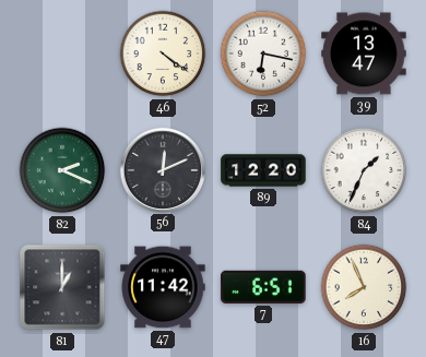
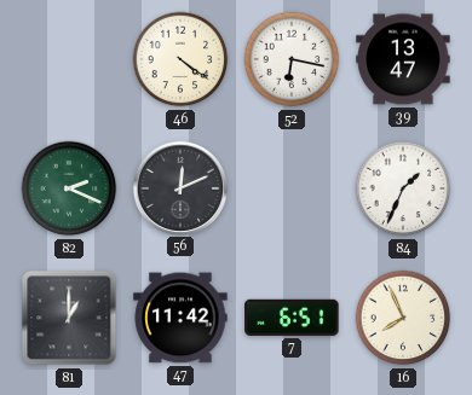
89: 12:20 -> none (263, 170)
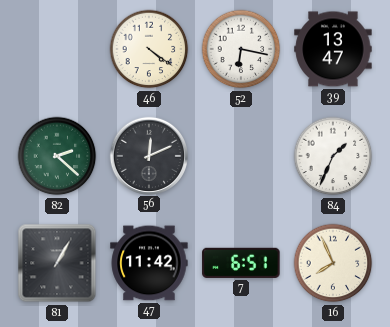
82: 2:19 -> 2:22 (57, 156)
81: 1:00 -> 1:05 (57, 263)
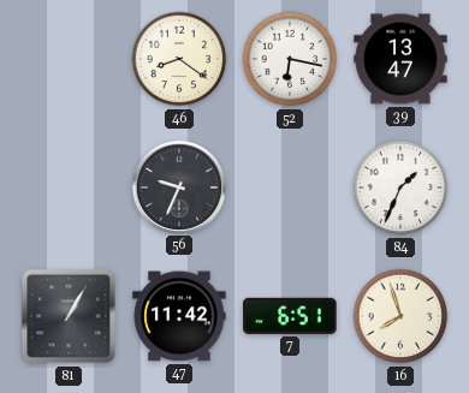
46: 4:21 -> 8:21 (179, 59)
82: 2:22 -> none (57, 156)
56: 12:11 -> 9:34 (178, 186)
16: 7:56 -> 7:57 (400, 316)
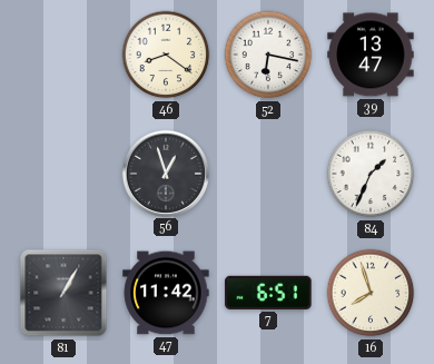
56: 9:34 -> 12:57 (165, 173)
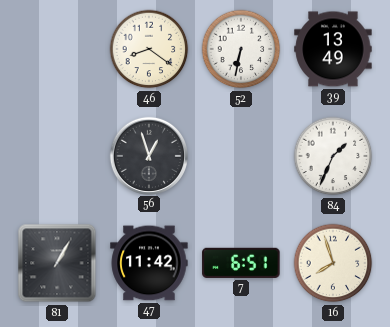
52: 6:17 -> 6:32 (241, 49)
39: 13:47 -> 13:49 (333, 49)
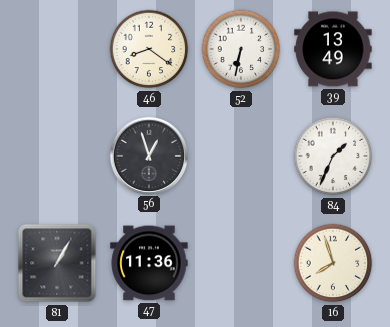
47: 11:42 -> 11:36 (149, 263)
7: 6:51 -> none (241, 263)
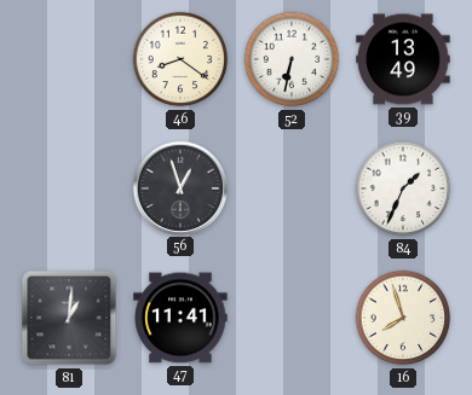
81: 1:05 -> 1:01 (69, 318)
47: 11:36 -> 11:41 (180, 318)
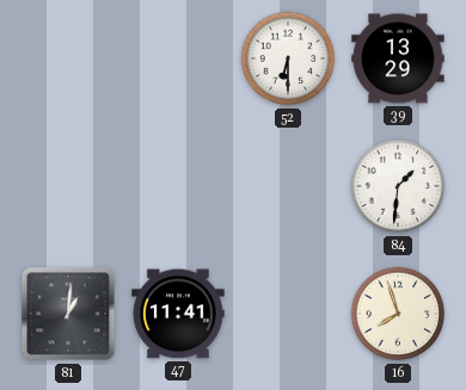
46: 8:21 -> none (180, 59)
52: 6:32 -> 6:30 (288, 58)
39: 13:49 -> 13:29 (398, 58)
56: 12:57 -> none (179, 187)
84: 1:34 -> 1:31 (398, 186)
